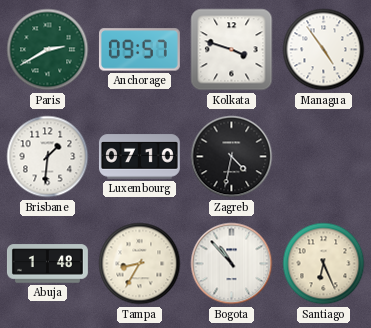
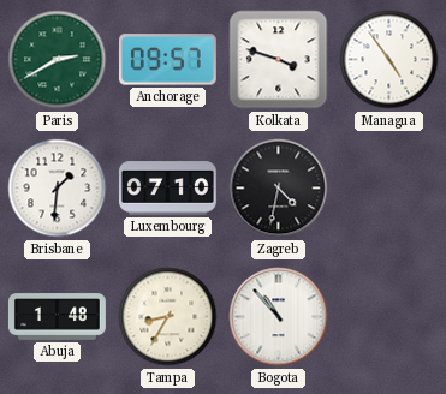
Santiago: 6:26 -> none (324, 264)
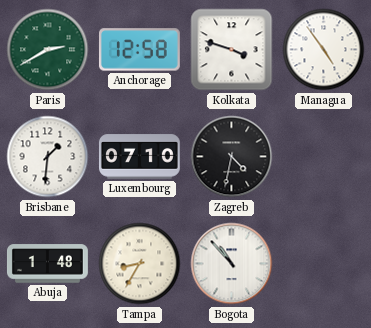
Anchorage: 09:57 -> 12:58 (139, 50)
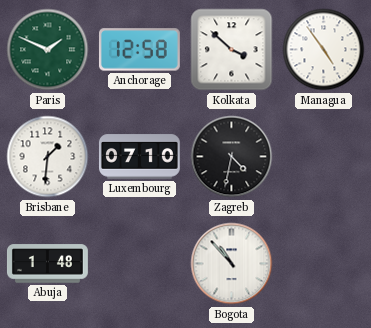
Paris: 2:40 -> 1:49 (48, 50)
Kolkata: 3:48 -> 3:52 (232, 50)
Tampa: 8:35 -> none (140, 264)
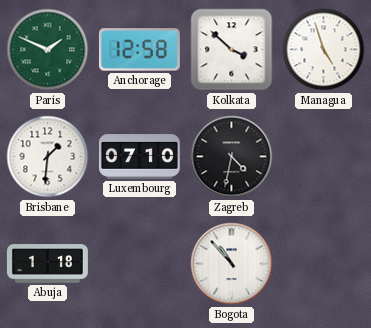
Managua: 4:54 -> 4:57 (324, 50)
Abuja: 1:48 -> 1:18 (48, 264)
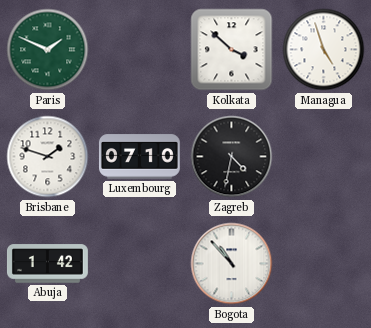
Anchorage: 12:58 -> none (139, 50)
Brisbane: 1:31 -> 1:48 (48, 157)
Abuja: 1:18 -> 1:42 (48, 264)
